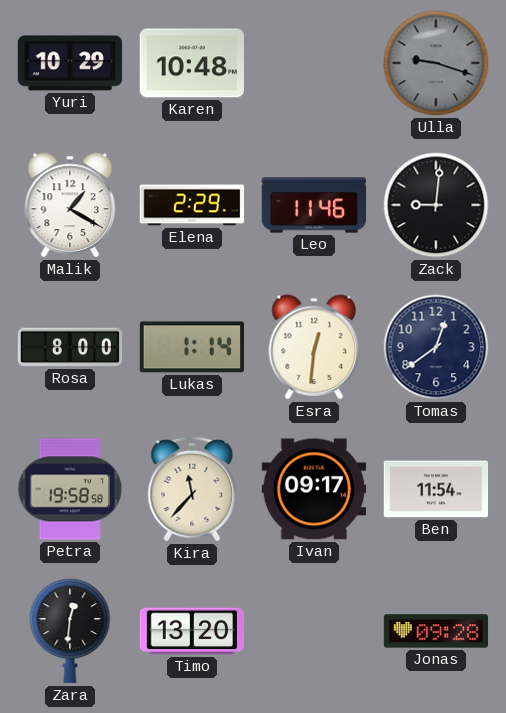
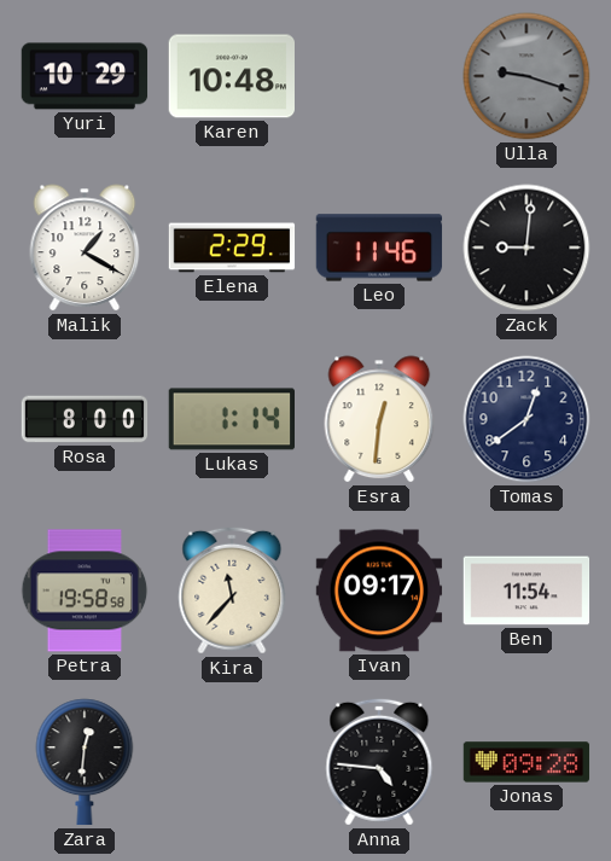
Timo: 13:20 -> none (192, 631)
Anna: none -> 4:46 (379, 762)
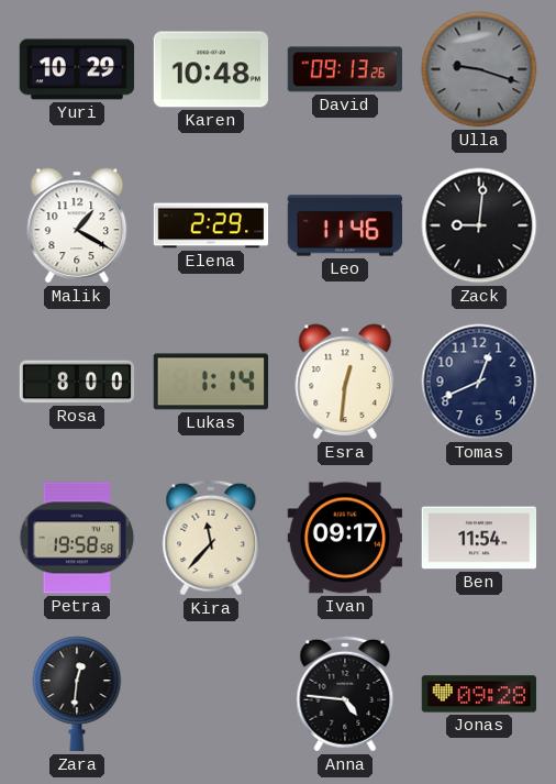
David: none -> 09:13 (344, 69)
Tomas: 12:39 -> 12:41 (479, 382)
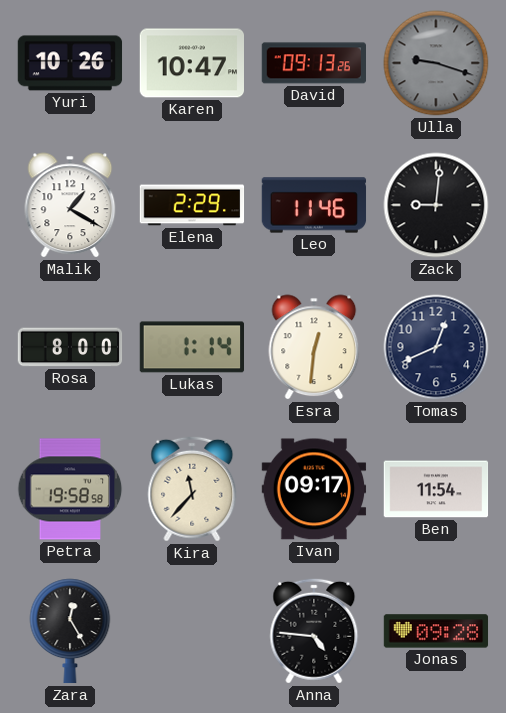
Yuri: 10:29 -> 10:26 (70, 63)
Karen: 10:48 -> 10:47 (191, 63)
Zara: 12:31 -> 12:25 (70, 631)
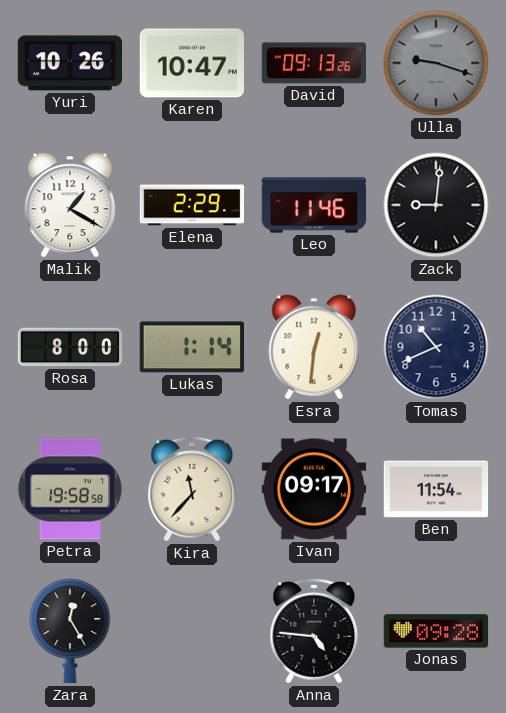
Tomas: 12:41 -> 10:41 (436, 347)
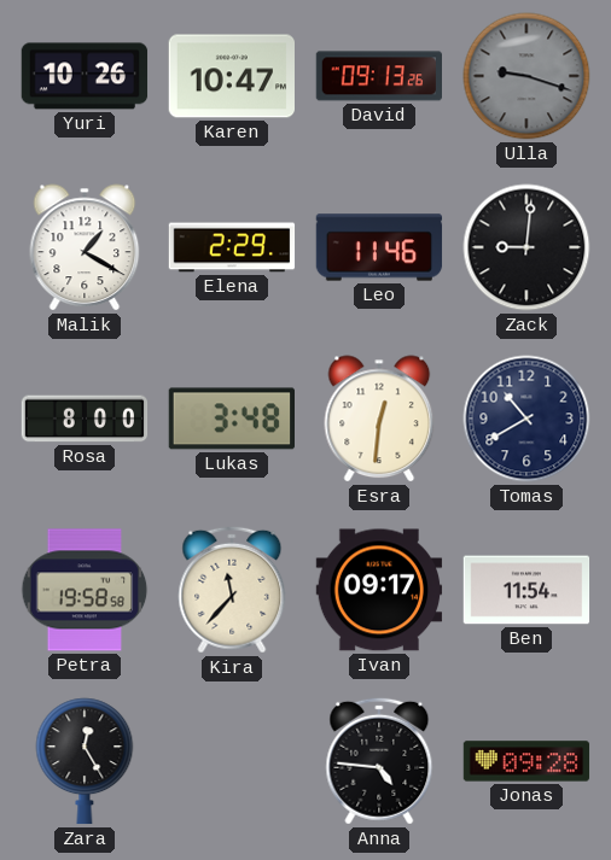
Lukas: 1:14 -> 3:48 (231, 419)
Tomas: 10:41 -> 10:40 (526, 419)
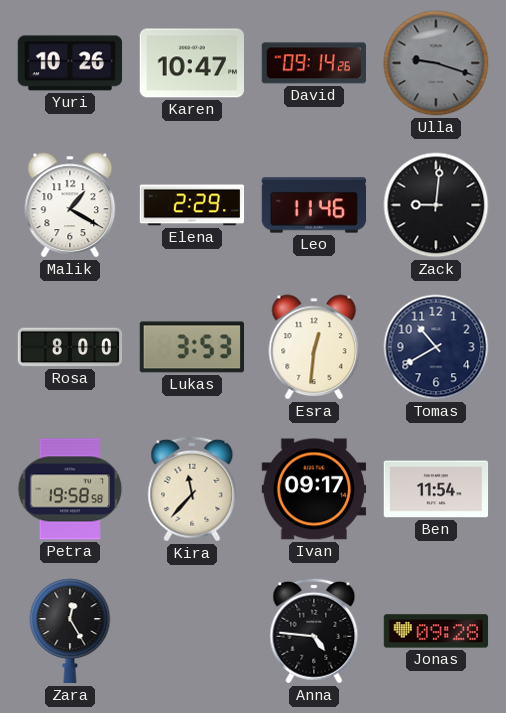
David: 09:13 -> 09:14 (313, 63)
Lukas: 3:48 -> 3:53 (191, 347)
